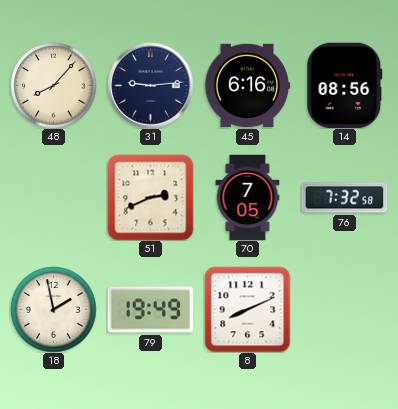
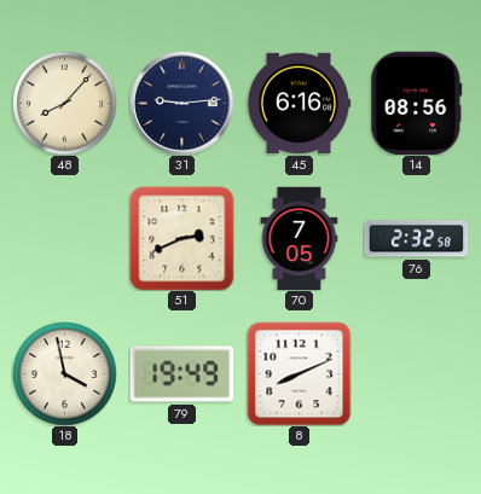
76: 7:32 -> 2:32 (416, 239)
18: 1:58 -> 3:58 (64, 373)
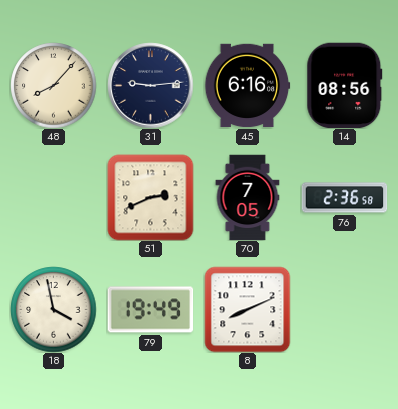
76: 2:32 -> 2:36 (344, 198)
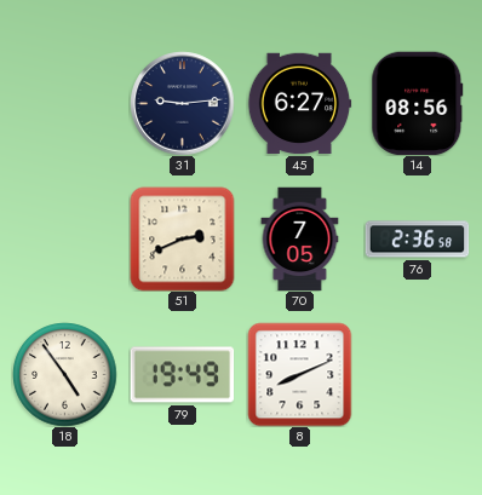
48: 8:07 -> none (53, 85)
45: 6:16 -> 6:27 (299, 104)
18: 3:58 -> 4:54 (64, 374)
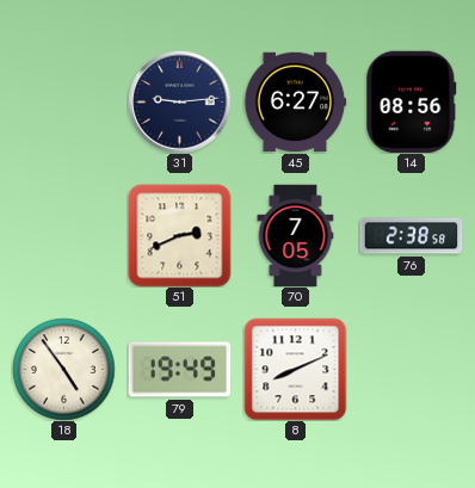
76: 2:36 -> 2:38 (411, 236)
